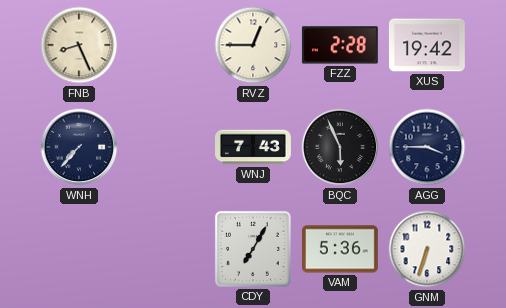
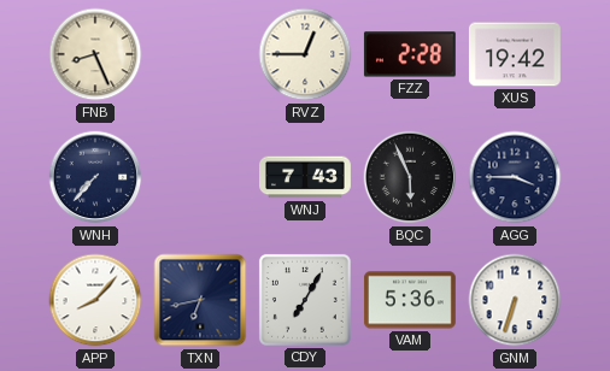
APP: none -> 8:07 (95, 300)
TXN: none -> 6:43 (200, 300)
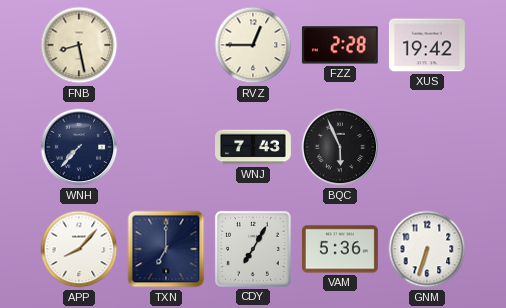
FNB: 8:26 -> 8:28 (79, 45)
AGG: 3:45 -> none (515, 177)
TXN: 6:43 -> 7:00 (166, 249)
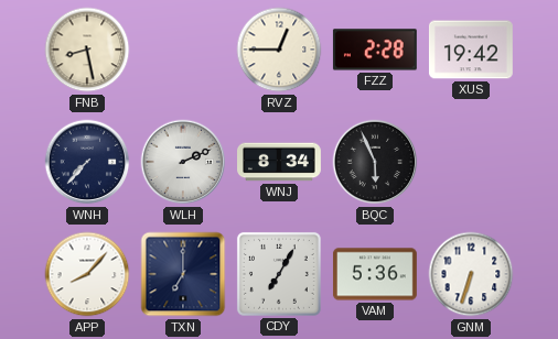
WLH: none -> 2:11 (183, 162)
WNJ: 7:43 -> 8:34 (280, 162)
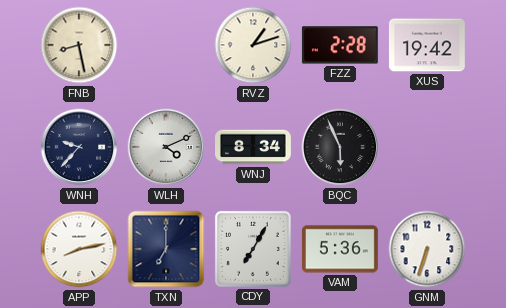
RVZ: 12:45 -> 1:12 (253, 45)
WNH: 7:37 -> 9:37 (79, 147)
WLH: 2:11 -> 4:11 (166, 147)
APP: 8:07 -> 8:13 (79, 249)
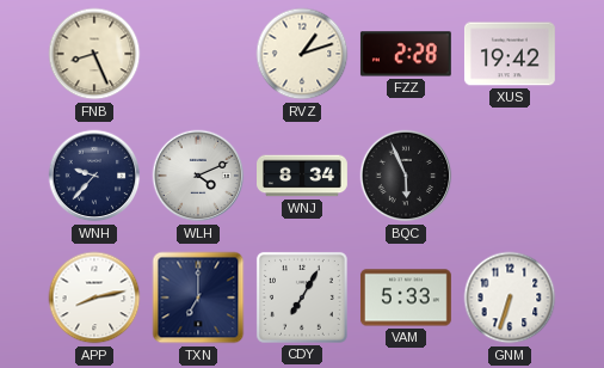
FNB: 8:28 -> 8:26 (94, 54)
VAM: 5:36 -> 5:33 (406, 298)
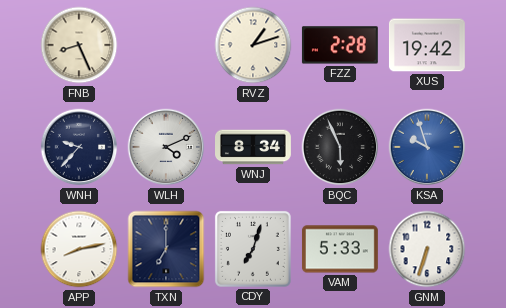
KSA: none -> 9:57 (427, 147)
CDY: 7:05 -> 7:03 (253, 249)
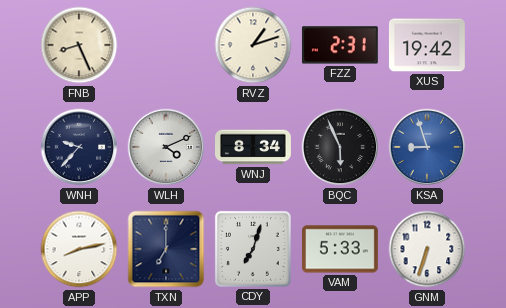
FZZ: 2:28 -> 2:31 (340, 45)
KSA: 9:57 -> 8:57 (427, 147)
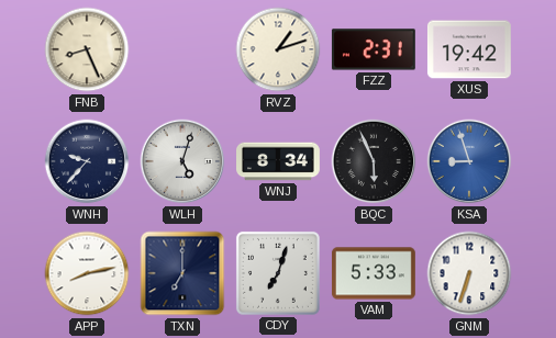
WLH: 4:11 -> 5:03 (182, 161)
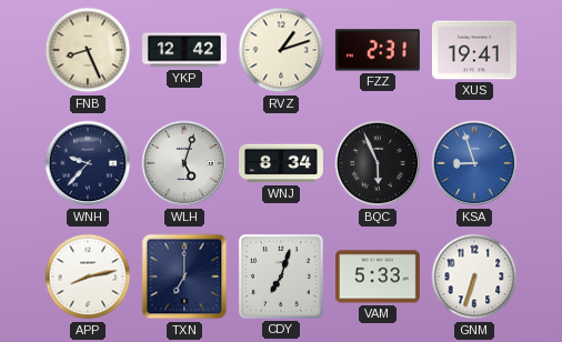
YKP: none -> 12:42 (185, 50)
XUS: 19:42 -> 19:41 (474, 50)
